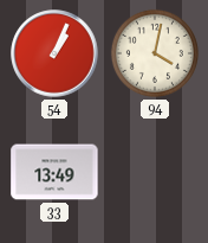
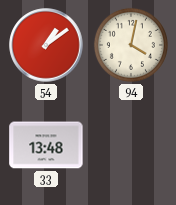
54: 1:04 -> 1:09 (46, 45)
33: 13:49 -> 13:48 (46, 145)
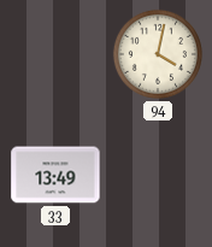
54: 1:09 -> none (46, 45)
33: 13:48 -> 13:49 (55, 175)
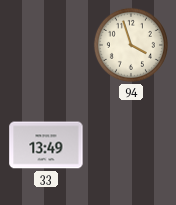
94: 4:02 -> 3:57 (131, 45)
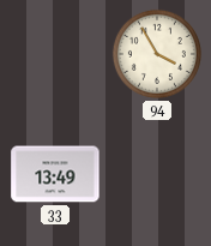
94: 3:57 -> 3:55 (157, 54)
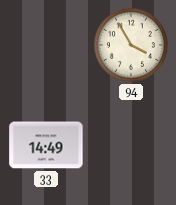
33: 13:49 -> 14:49 (46, 145)
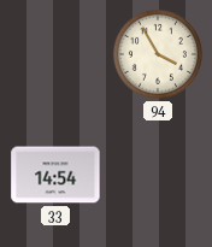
33: 14:49 -> 14:54 (55, 175)
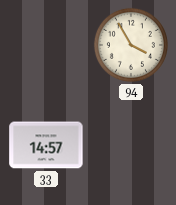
33: 14:54 -> 14:57 (46, 145)
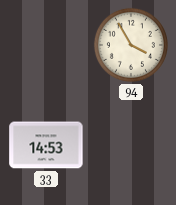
33: 14:57 -> 14:53 (46, 145)
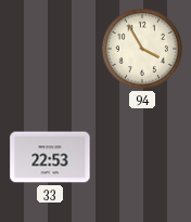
33: 14:53 -> 22:53 (50, 157)
